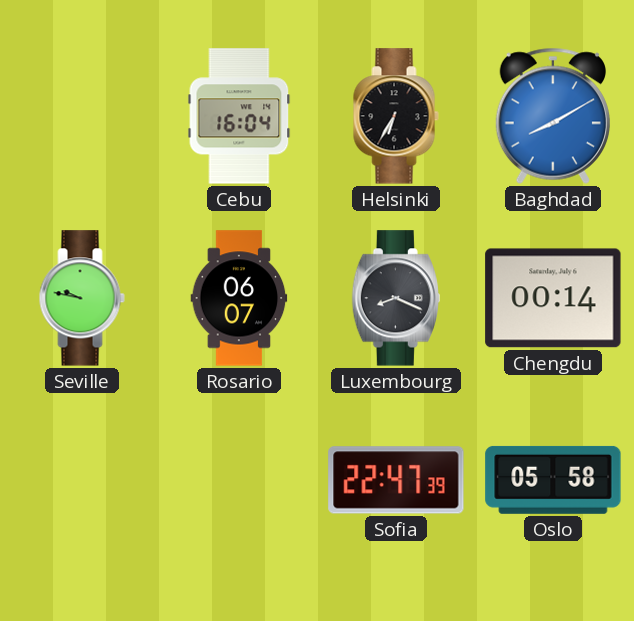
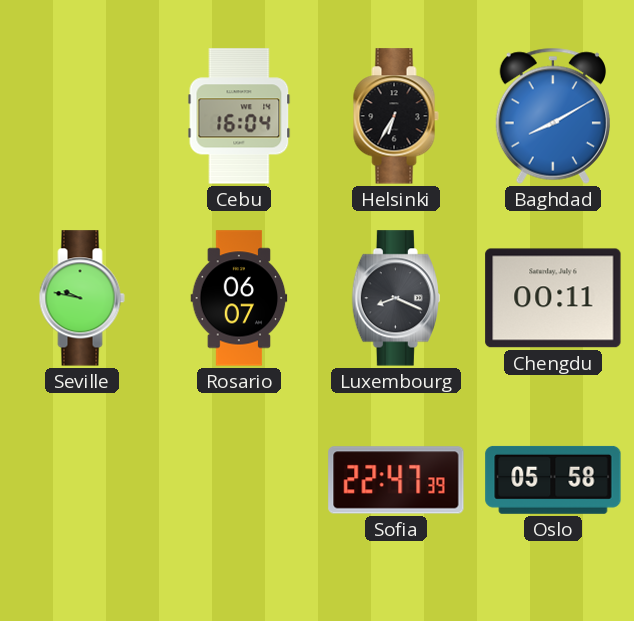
Chengdu: 00:14 -> 00:11 (553, 298)
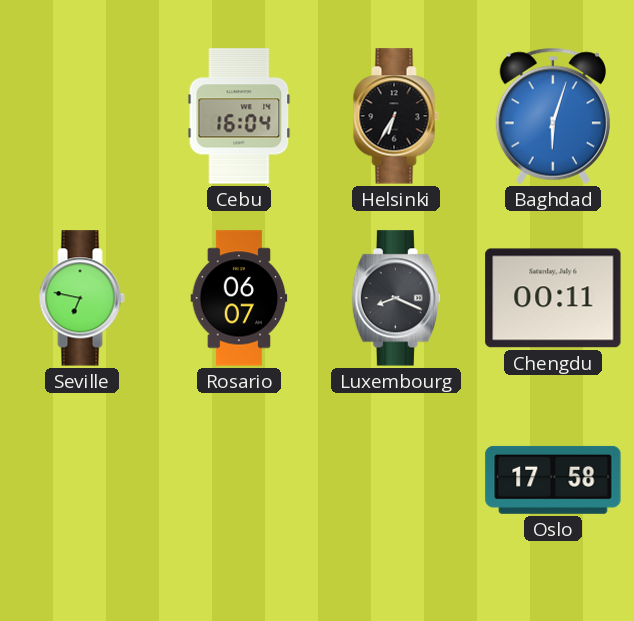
Baghdad: 8:10 -> 6:03 (553, 116)
Seville: 9:47 -> 6:47 (82, 298)
Sofia: 22:47 -> none (396, 480)
Oslo: 05:58 -> 17:58 (553, 480)
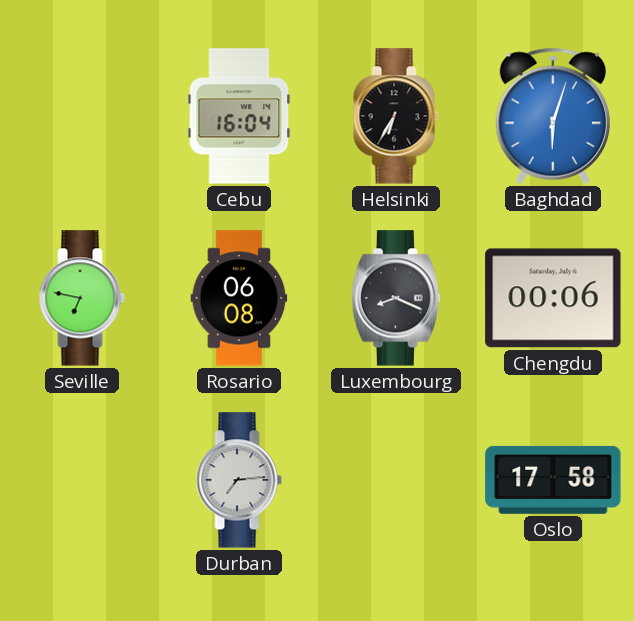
Rosario: 06:07 -> 06:08 (239, 298)
Chengdu: 00:11 -> 00:06 (553, 298)
Durban: none -> 7:14 (239, 480)
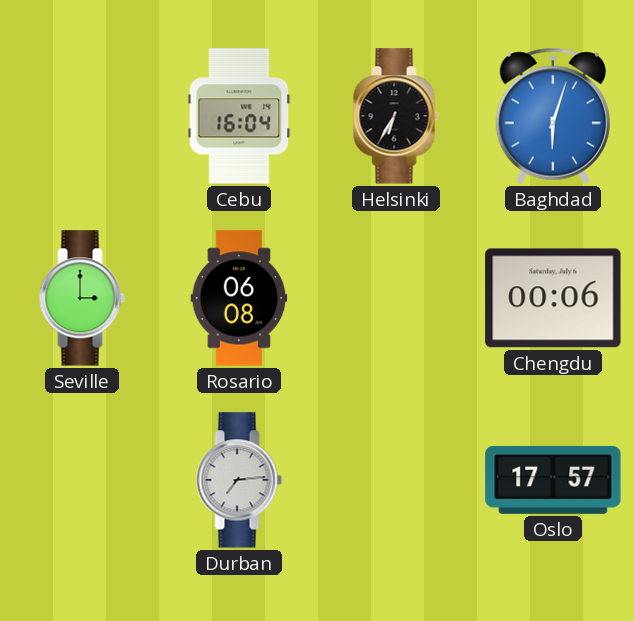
Seville: 6:47 -> 3:00 (82, 298)
Luxembourg: 8:19 -> none (396, 298)
Oslo: 17:58 -> 17:57 (553, 480)
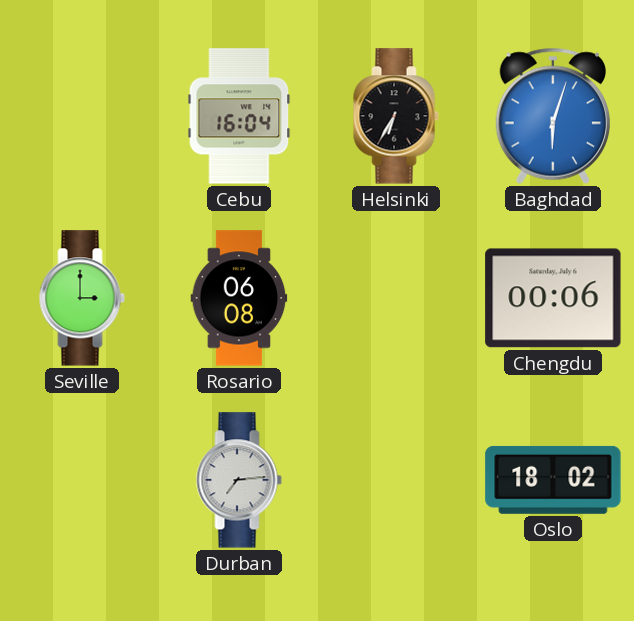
Oslo: 17:57 -> 18:02 (553, 480)
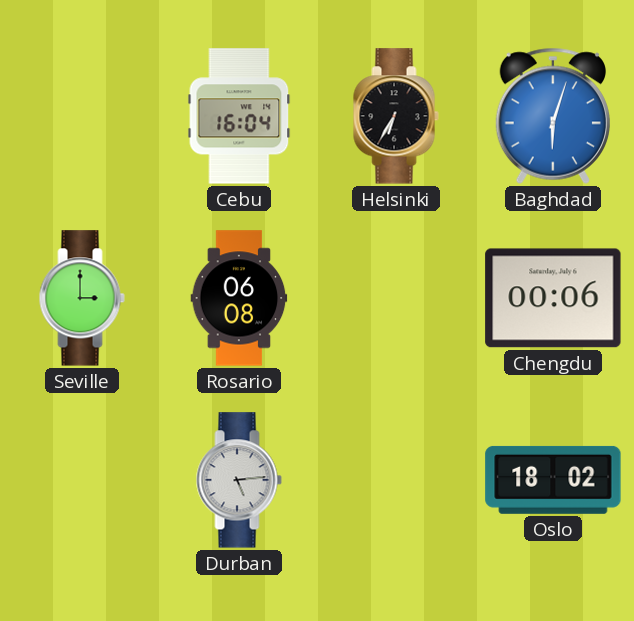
Durban: 7:14 -> 5:14 (239, 480)
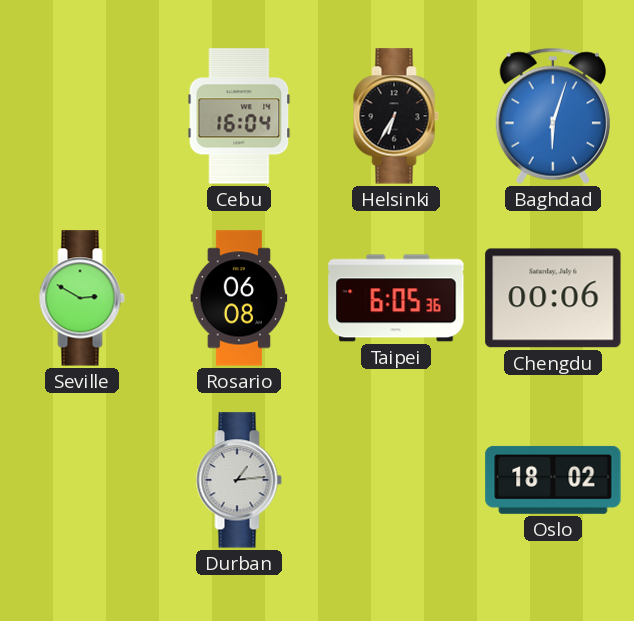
Seville: 3:00 -> 2:50 (82, 298)
Taipei: none -> 6:05 (396, 298)
Durban: 5:14 -> 1:14 (239, 480)
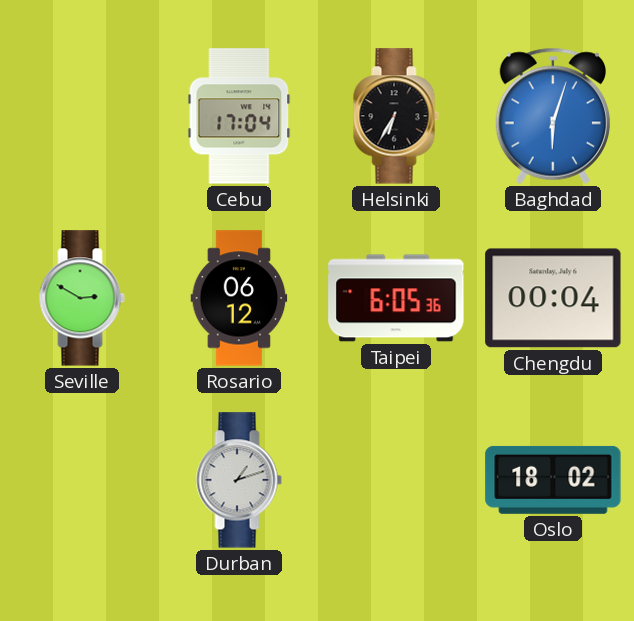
Cebu: 16:04 -> 17:04 (239, 116)
Rosario: 06:08 -> 06:12 (239, 298)
Chengdu: 00:06 -> 00:04 (553, 298)
Durban: 1:14 -> 1:12 (239, 480)
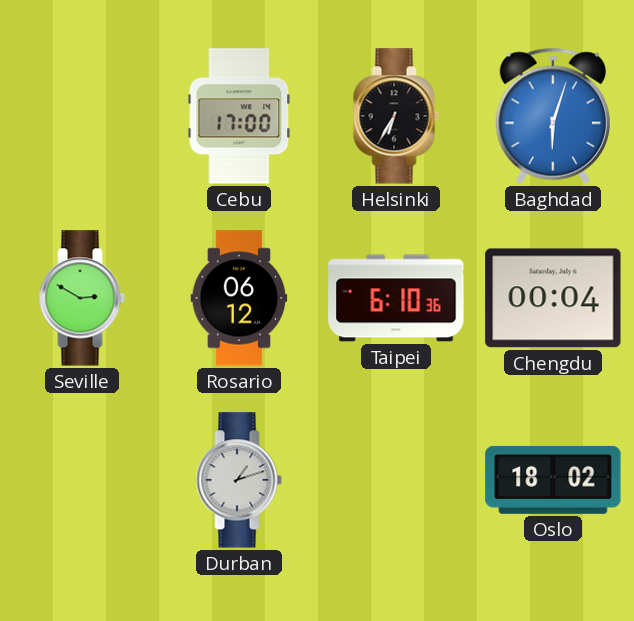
Cebu: 17:04 -> 17:00 (239, 116)
Taipei: 6:05 -> 6:10 (396, 298)
